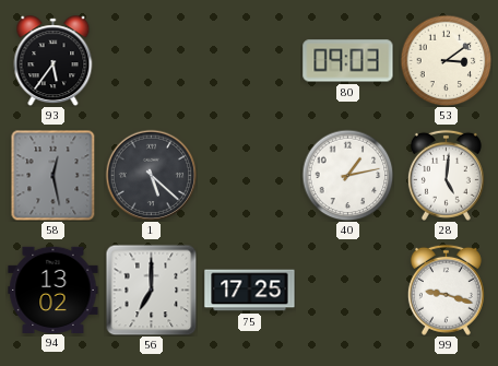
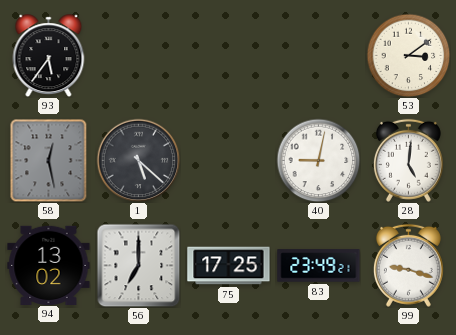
80: 09:03 -> none (348, 61)
40: 1:13 -> 9:02 (318, 160)
83: none -> 23:49 (319, 266)
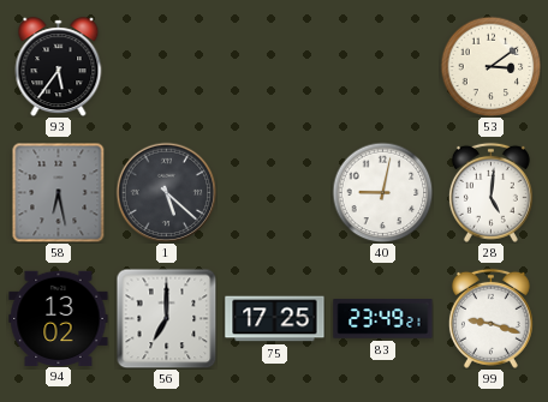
58: 12:28 -> 6:28 (59, 192)
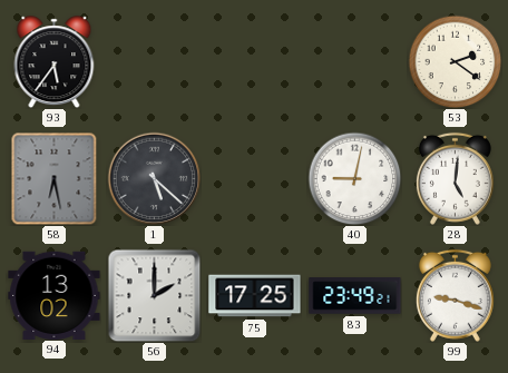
53: 3:09 -> 2:21 (455, 61)
56: 7:00 -> 2:00 (154, 295)
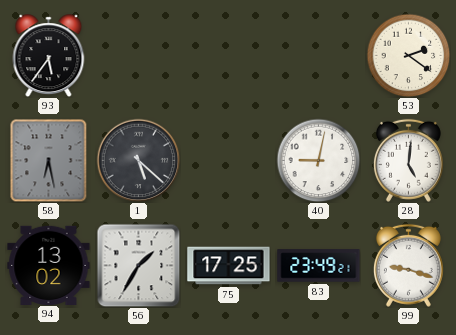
56: 2:00 -> 1:35 (138, 265)
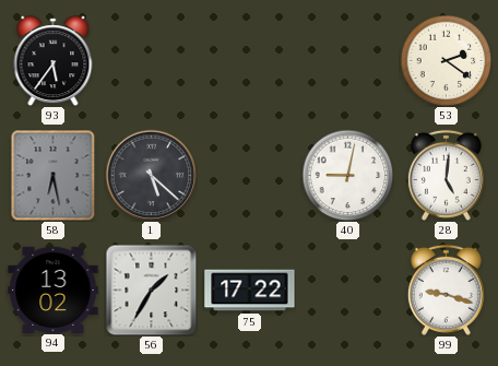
75: 17:25 -> 17:22 (250, 291)
83: 23:49 -> none (319, 266)
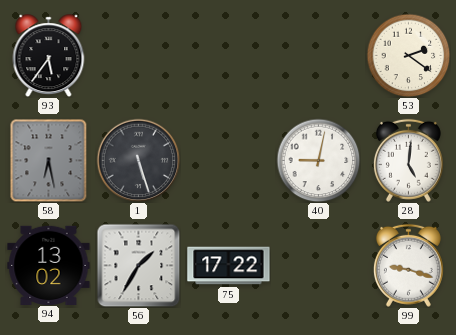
1: 5:22 -> 5:27 (138, 160)
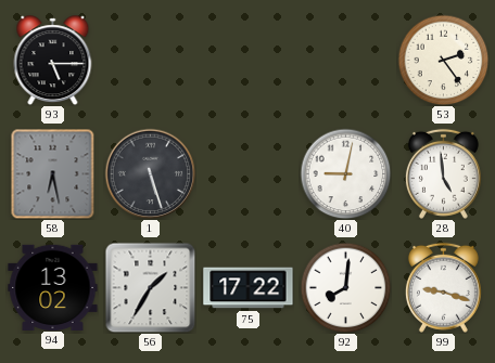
93: 5:36 -> 5:15 (53, 61)
53: 2:21 -> 2:24 (443, 60)
28: 5:01 -> 4:59 (443, 173)
92: none -> 8:01 (345, 287)
